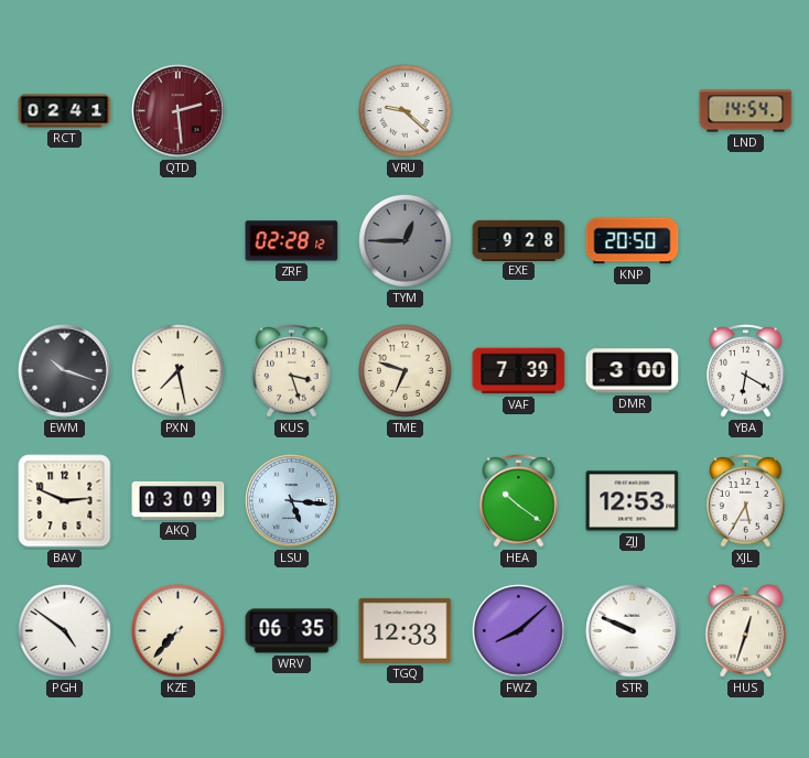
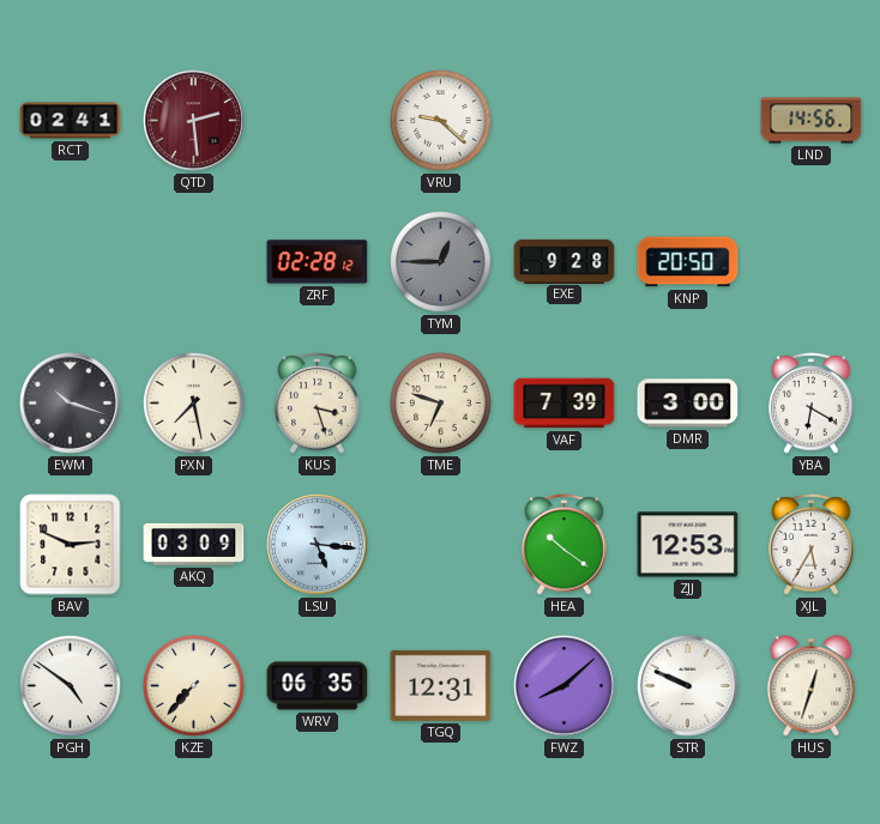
LND: 14:54 -> 14:56 (812, 121)
TGQ: 12:33 -> 12:31 (441, 685)
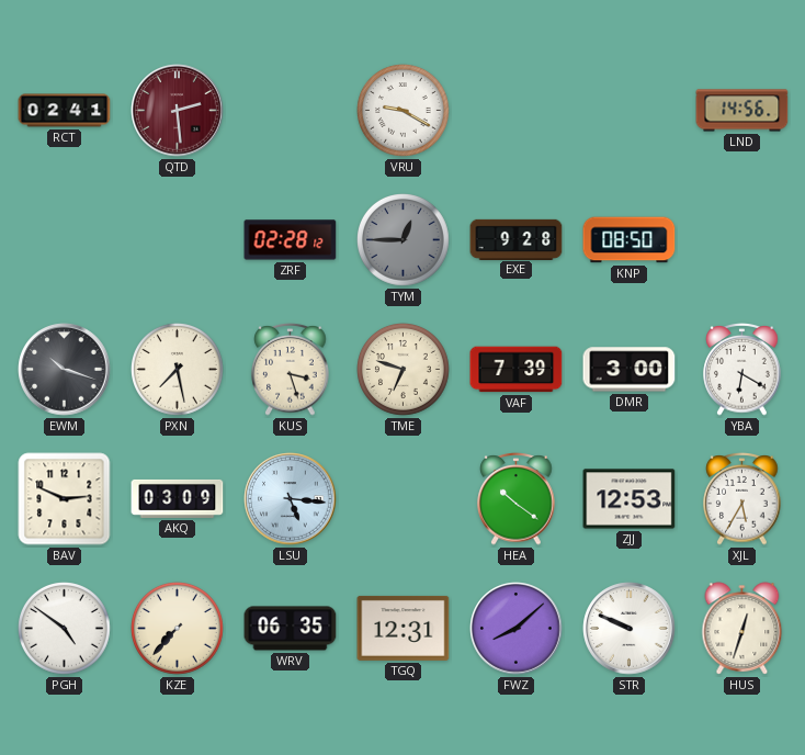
VRU: 9:22 -> 9:20 (404, 111)
KNP: 20:50 -> 08:50 (630, 240)
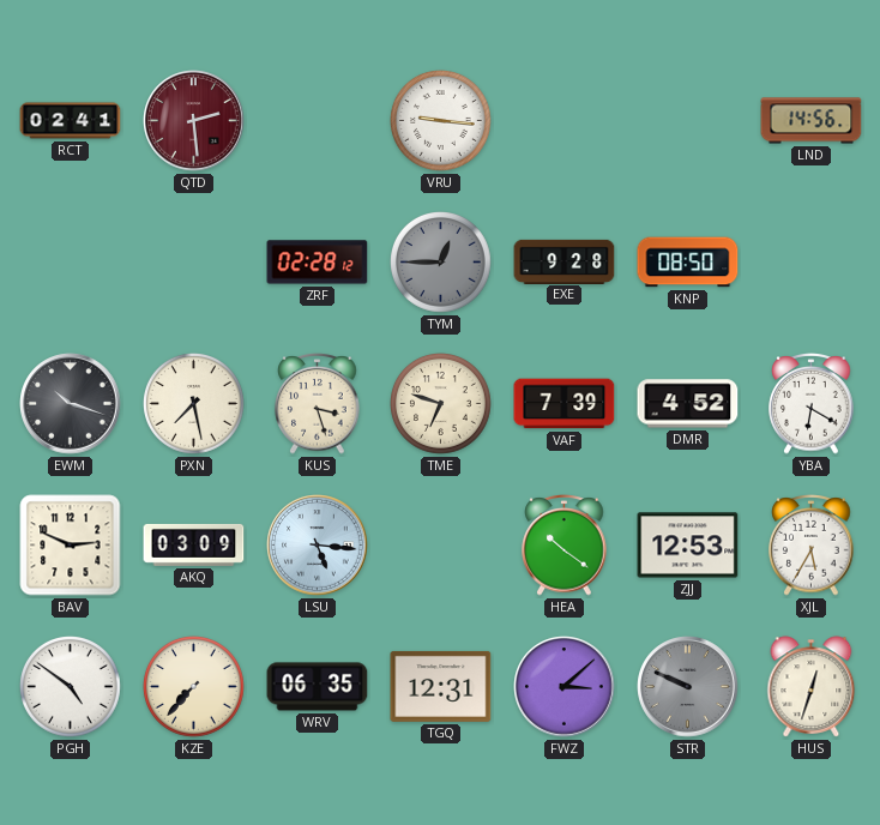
VRU: 9:20 -> 9:16 (441, 121)
DMR: 3:00 -> 4:52 (688, 404)
FWZ: 8:08 -> 3:08 (565, 687)
STR dial: white -> grey (688, 687)
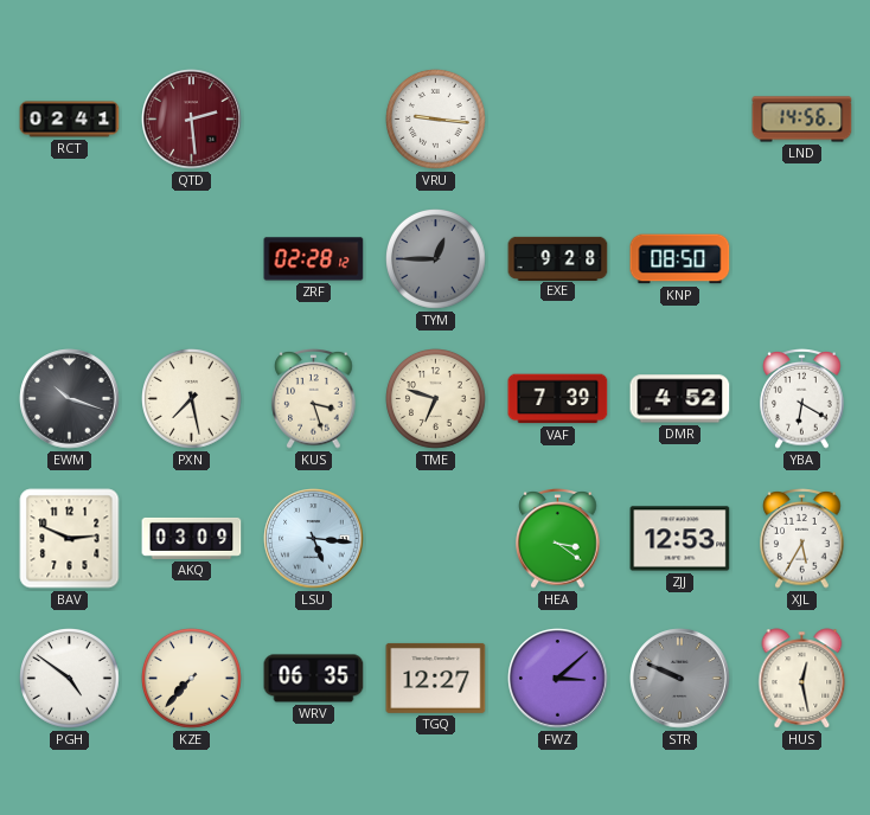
HEA: 10:21 -> 3:21 (558, 539)
TGQ: 12:31 -> 12:27 (436, 678)
HUS: 12:33 -> 12:28 (802, 679)
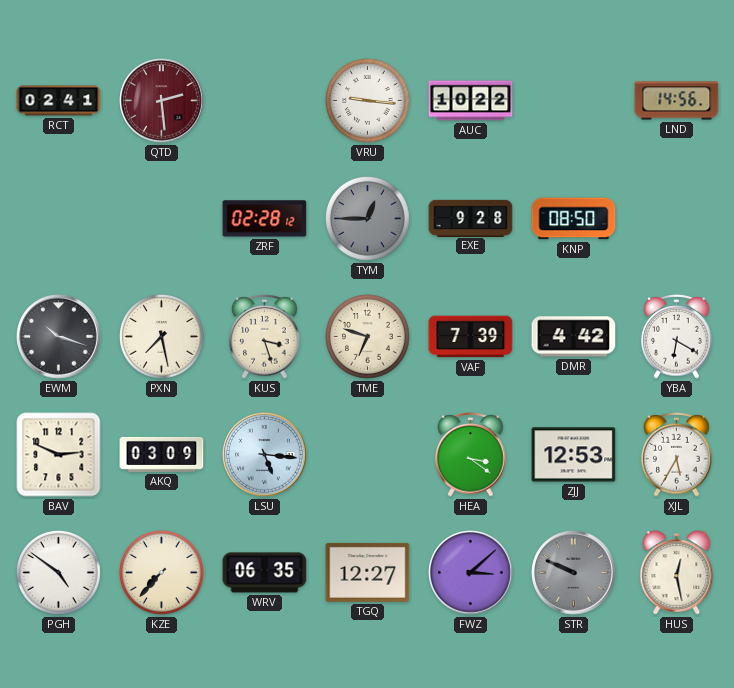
AUC: none -> 10:22 (471, 101)
DMR: 4:52 -> 4:42 (574, 337)
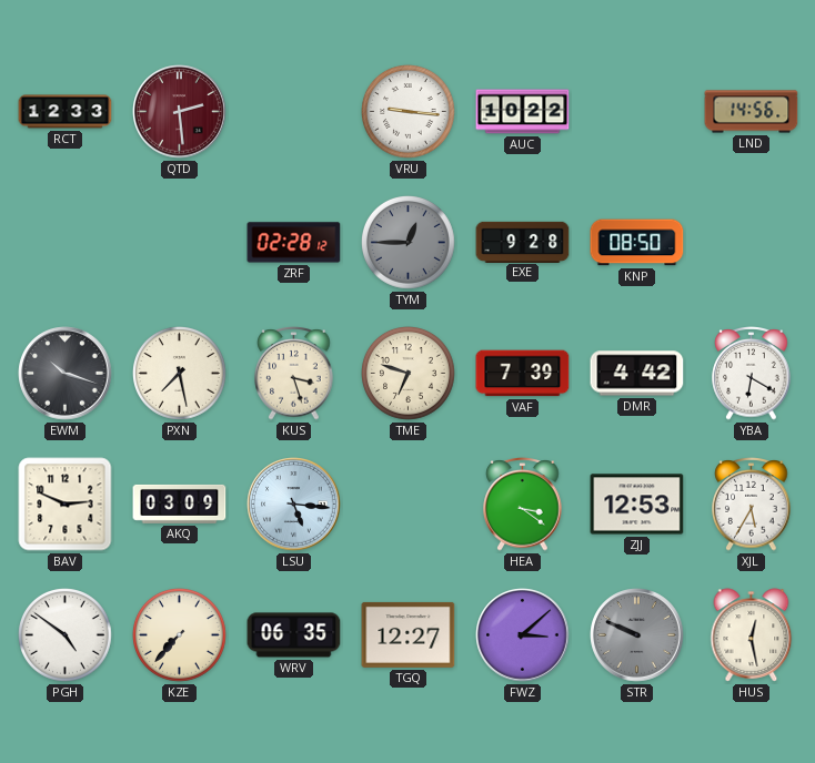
RCT: 02:41 -> 12:33 (66, 112)
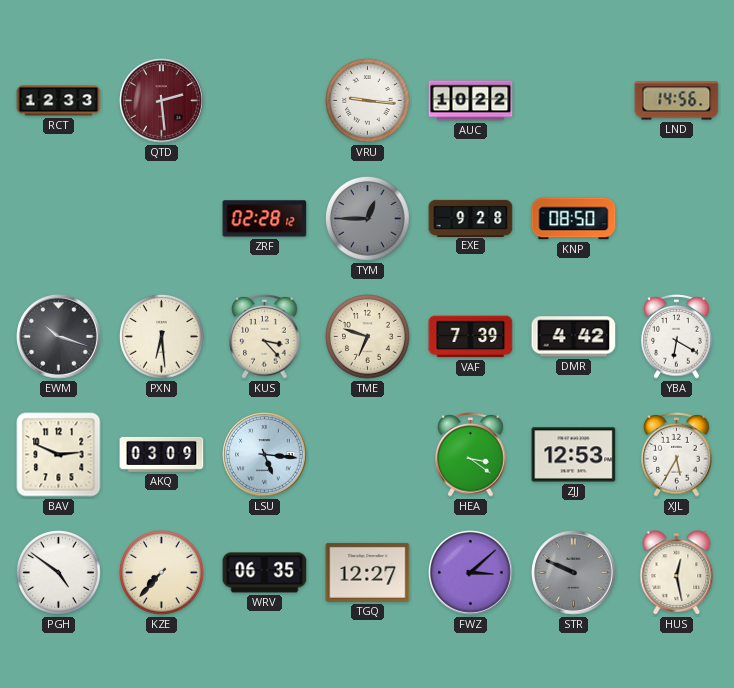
PXN: 7:28 -> 6:29 (162, 337)
KUS: 3:27 -> 3:23 (265, 337)
